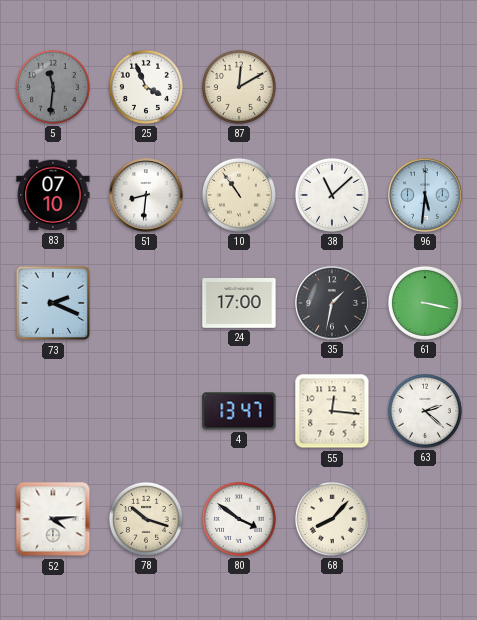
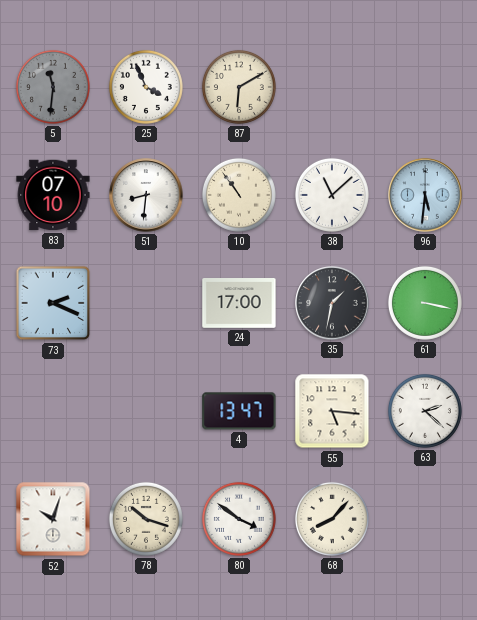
87: 12:10 -> 6:10 (239, 87)
55: 12:16 -> 5:16 (332, 411)
52: 4:14 -> 10:03 (53, 519)
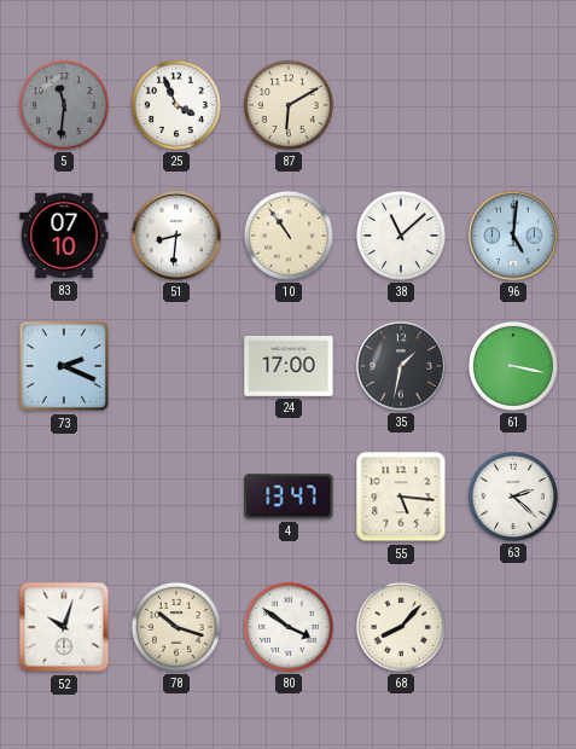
96: 5:31 -> 5:01 (513, 236)
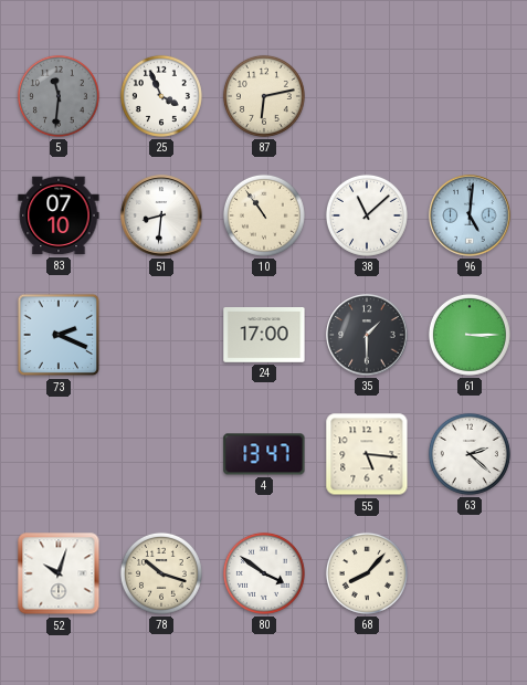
87: 6:10 -> 6:13 (264, 96)
35: 1:32 -> 1:30 (367, 335)
61: 3:17 -> 3:15 (470, 335)
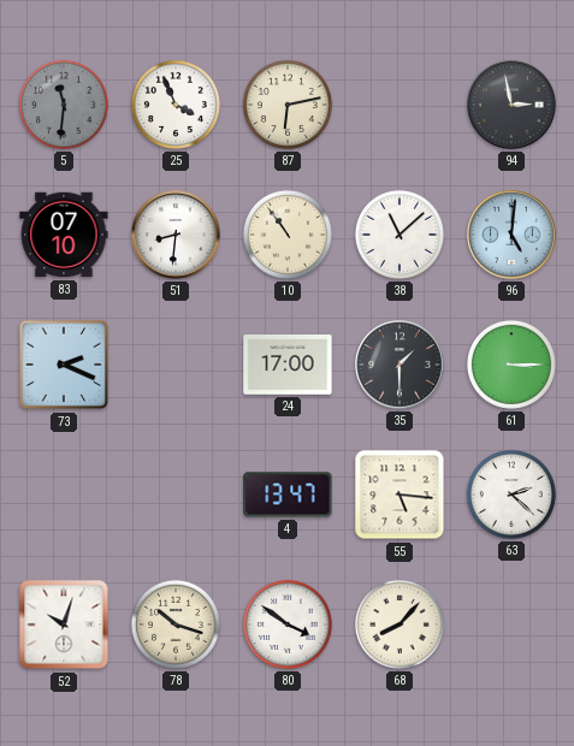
94: none -> 2:58 (511, 105)
